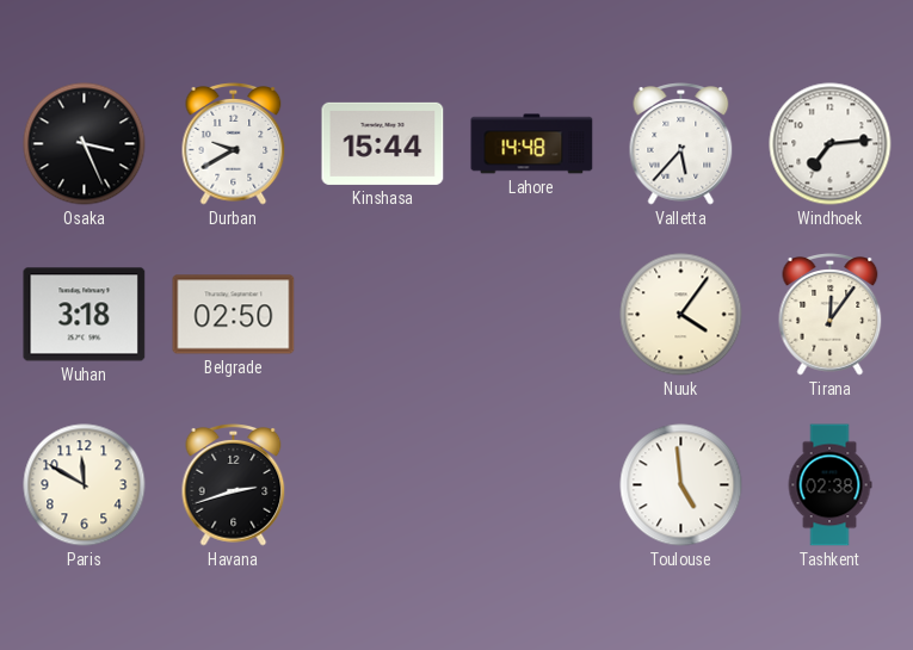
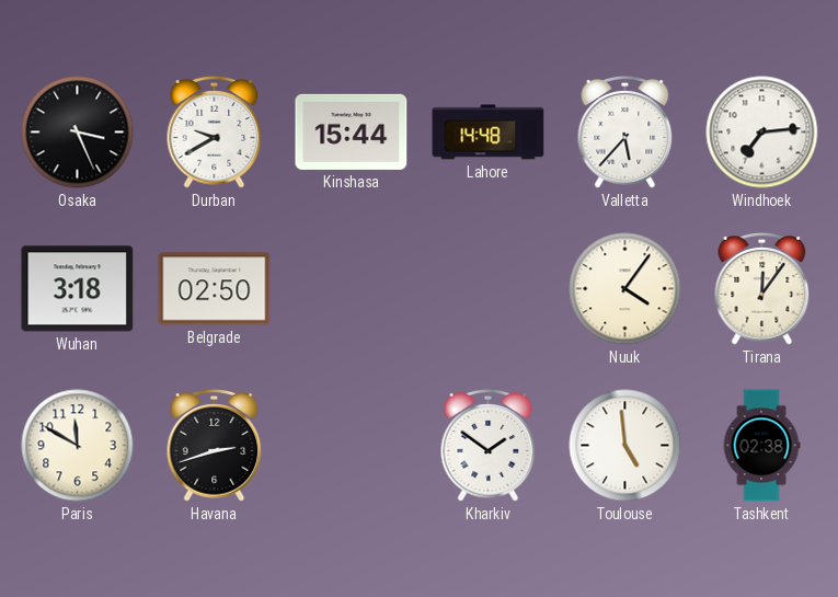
Kharkiv: none -> 1:51 (489, 446)
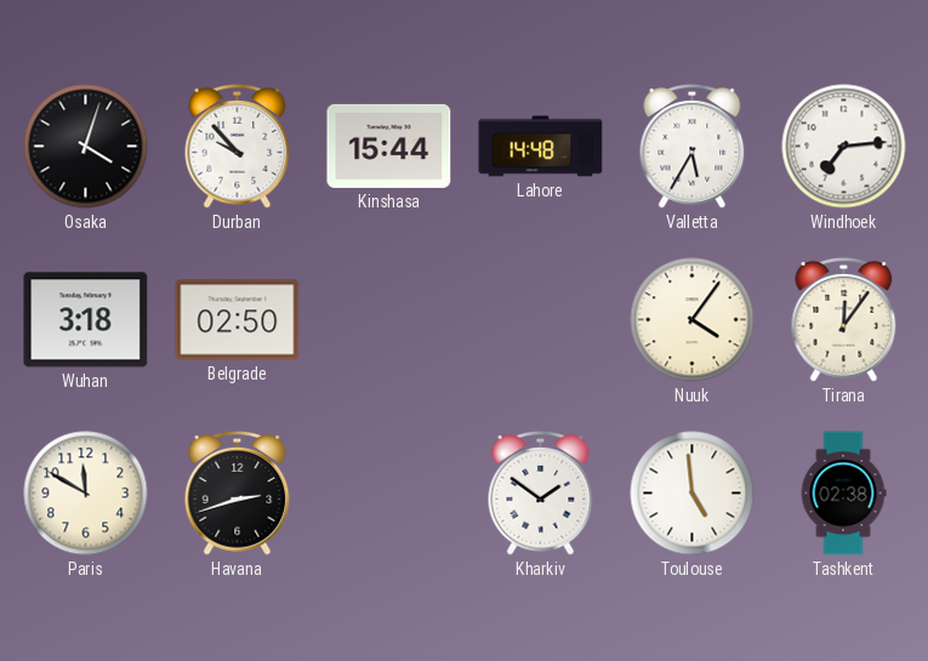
Osaka: 3:26 -> 4:03 (86, 147)
Durban: 9:40 -> 9:53 (238, 147)
Valletta: 5:37 -> 5:35 (693, 147)
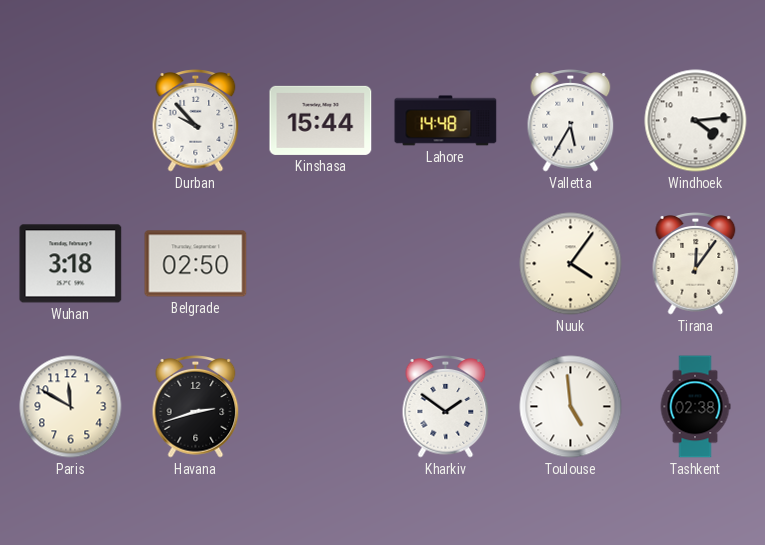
Osaka: 4:03 -> none (86, 147)
Windhoek: 7:14 -> 4:14 (696, 121)
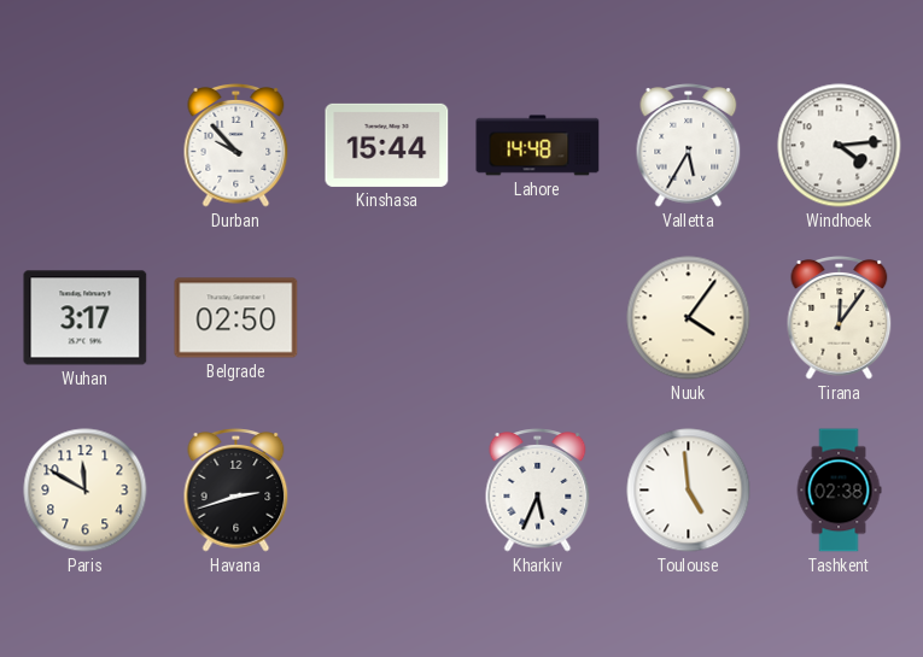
Wuhan: 3:18 -> 3:17 (86, 318)
Kharkiv: 1:51 -> 5:34 (538, 491)
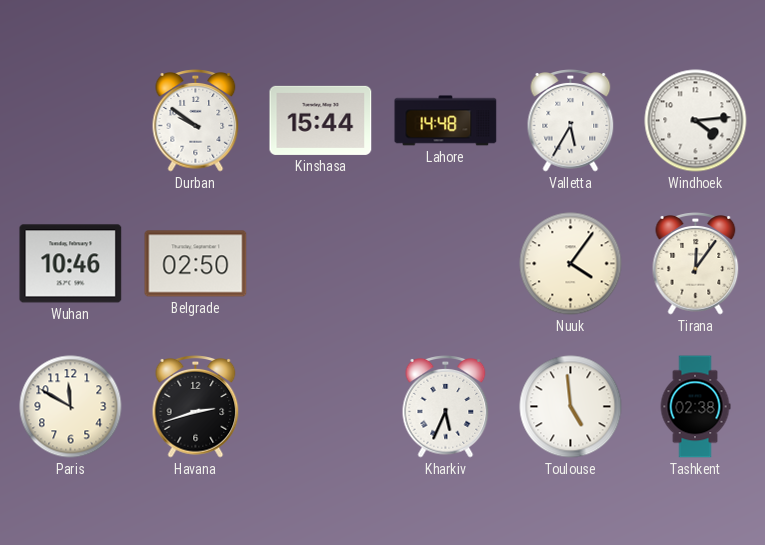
Durban: 9:53 -> 9:51 (196, 121)
Wuhan: 3:17 -> 10:46 (71, 264)
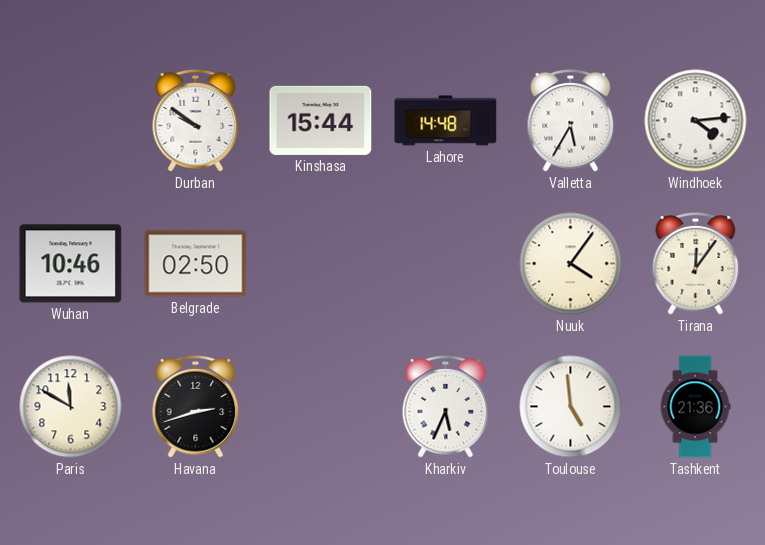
Tashkent: 02:38 -> 21:36 (695, 407)
